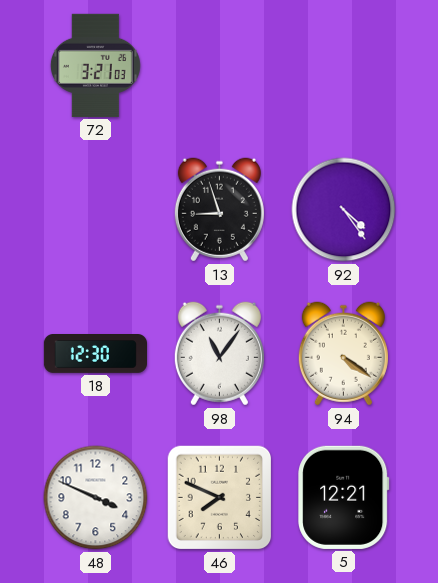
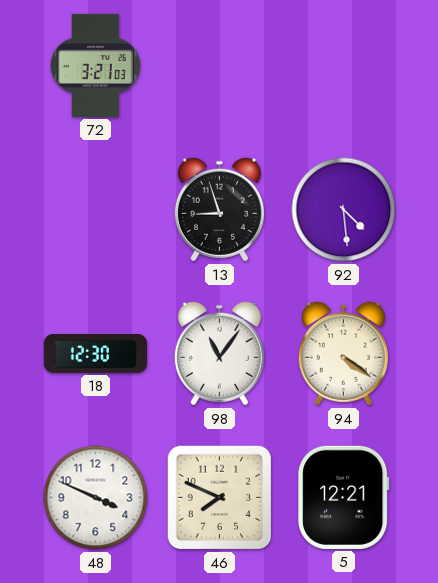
92: 4:24 -> 4:29 (344, 210)
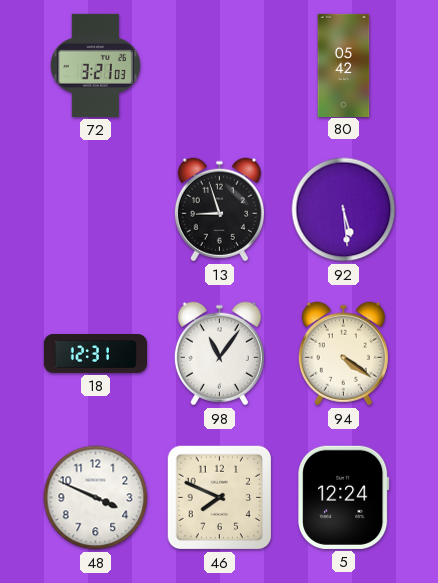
80: none -> 05:42 (344, 65)
92: 4:29 -> 5:29 (344, 210)
18: 12:30 -> 12:31 (95, 354)
5: 12:21 -> 12:24 (344, 497)
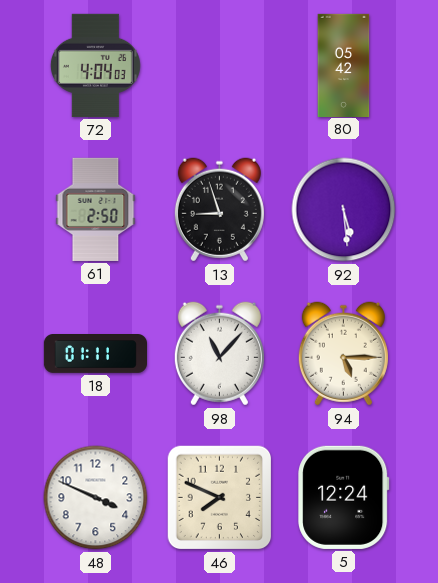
72: 3:21 -> 4:04 (95, 65)
61: none -> 2:50 (96, 209)
18: 12:31 -> 01:11 (95, 354)
98: 11:06 -> 11:07 (219, 354)
94: 4:21 -> 5:15 (343, 354)
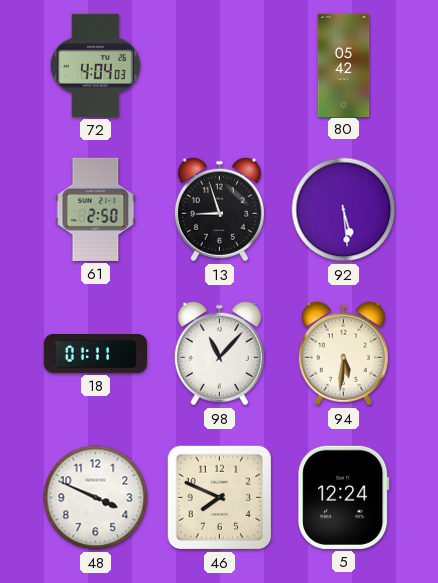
94: 5:15 -> 5:31 (343, 354)
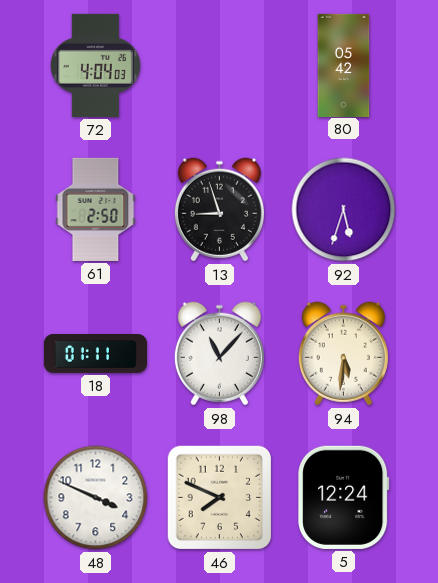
92: 5:29 -> 5:33 (344, 210)
